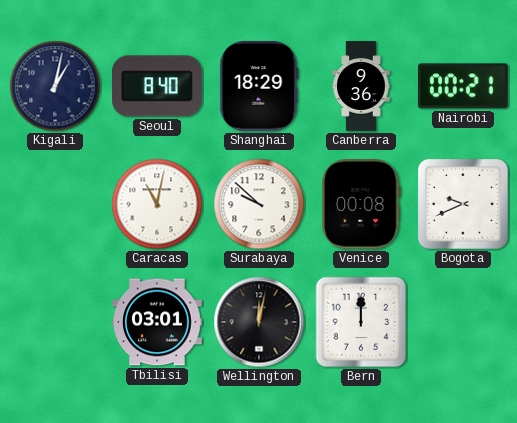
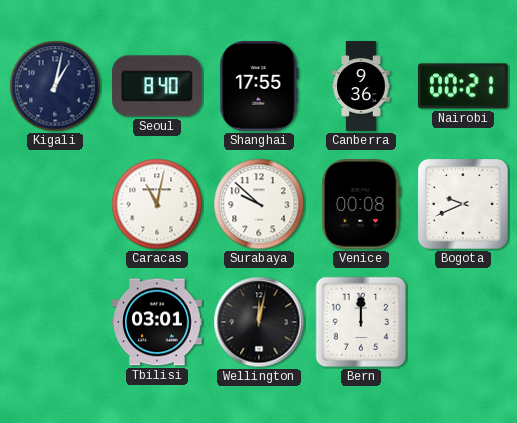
Shanghai: 18:29 -> 17:55 (259, 86)
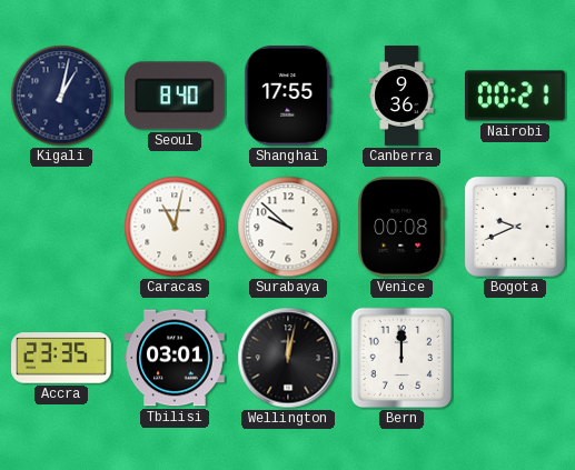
Accra: none -> 23:35 (61, 358)
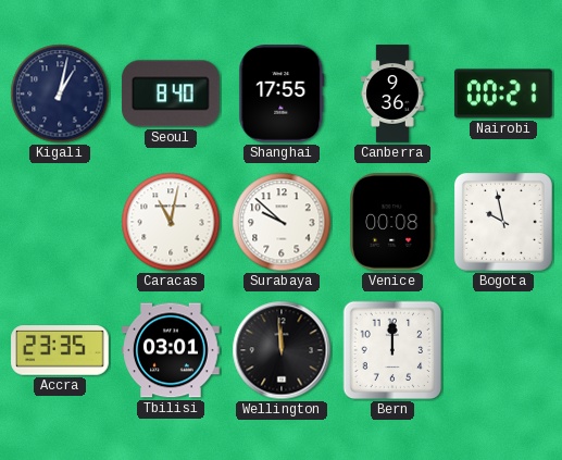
Bogota: 9:41 -> 9:58 (503, 222)
Wellington: 12:02 -> 11:59 (282, 350)
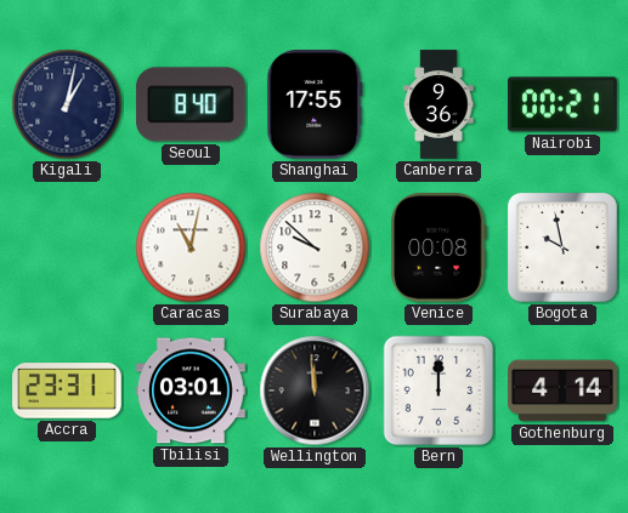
Accra: 23:35 -> 23:31 (67, 391)
Gothenburg: none -> 4:14 (562, 391)
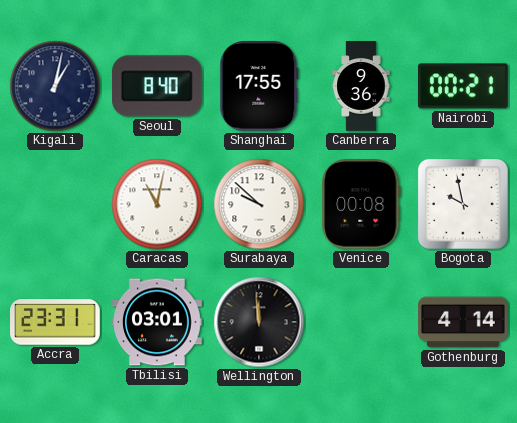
Bern: 12:00 -> none (439, 391)
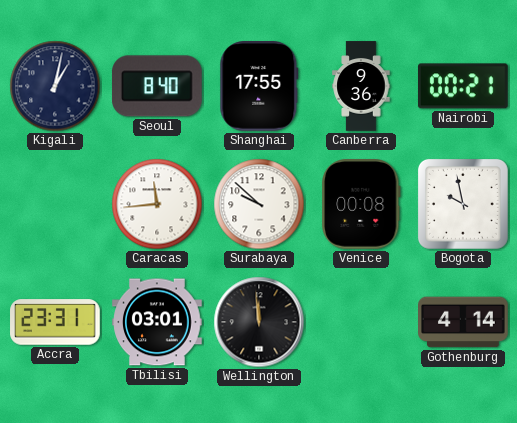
Caracas: 11:02 -> 11:44 (157, 204)
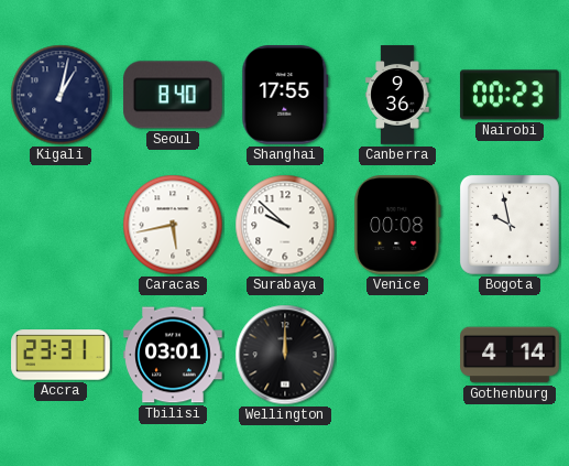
Nairobi: 00:21 -> 00:23 (510, 95)
Caracas: 11:44 -> 5:43 (173, 225)
Wellington: 11:59 -> 12:00 (285, 355)
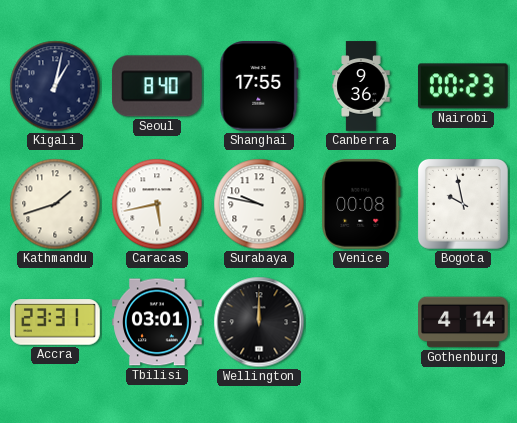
Kathmandu: none -> 1:42 (55, 204)
Surabaya: 9:52 -> 9:47 (259, 204)
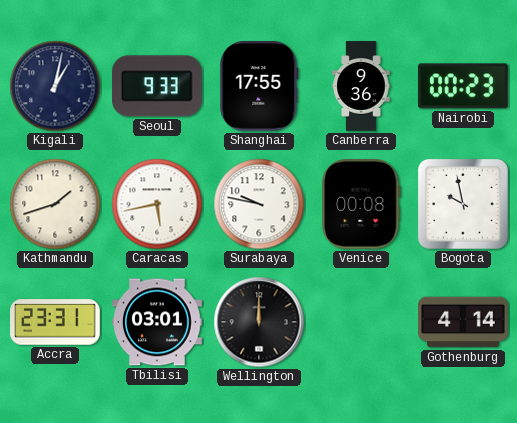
Seoul: 8:40 -> 9:33 (157, 86)
